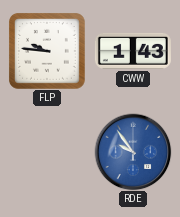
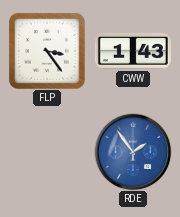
FLP: 9:46 -> 3:24 (47, 51)
RDE: 9:54 -> 1:54 (133, 152)
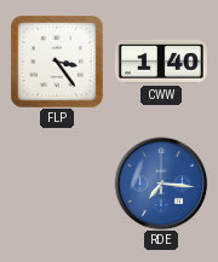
CWW: 1:43 -> 1:40 (161, 62)
RDE: 1:54 -> 7:16 (161, 184)
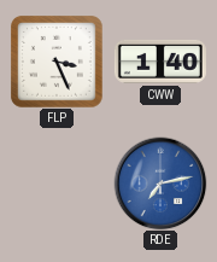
FLP: 3:24 -> 3:26 (57, 62)
RDE: 7:16 -> 7:13 (160, 184)
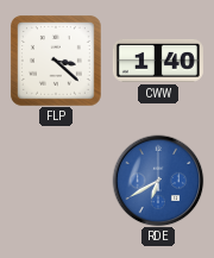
FLP: 3:26 -> 3:22 (56, 61)
RDE: 7:13 -> 6:40 (158, 181)
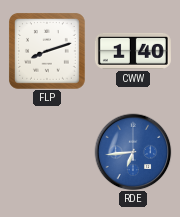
FLP: 3:22 -> 8:12 (47, 51)
RDE: 6:40 -> 6:44 (133, 152)
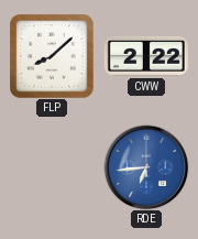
FLP: 8:12 -> 8:08 (52, 56)
CWW: 1:40 -> 2:22 (146, 56)
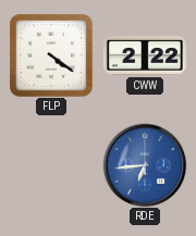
FLP: 8:08 -> 4:21 (51, 55)
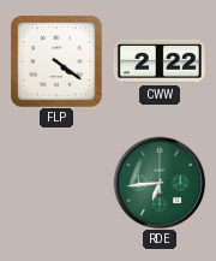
RDE dial: blue -> green (160, 183)
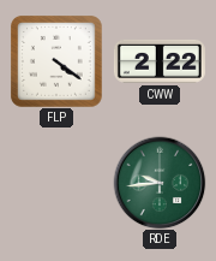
RDE: 6:44 -> 9:44 (160, 183)
